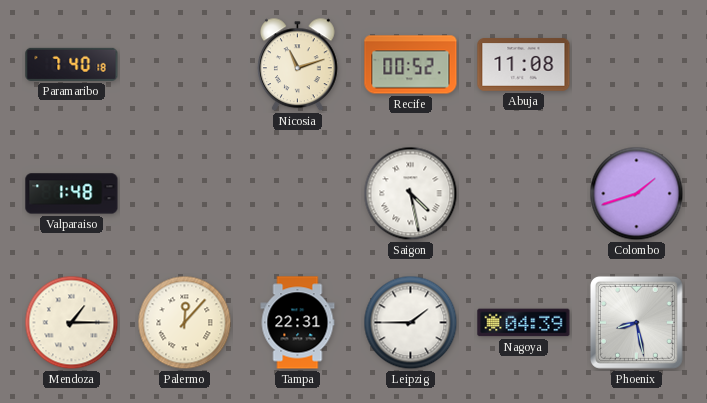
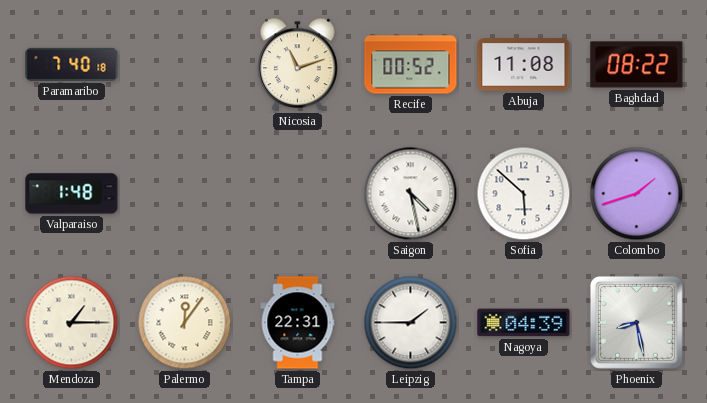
Baghdad: none -> 08:22 (637, 65)
Sofia: none -> 5:52 (524, 194)
Palermo: 12:07 -> 12:06 (185, 323)
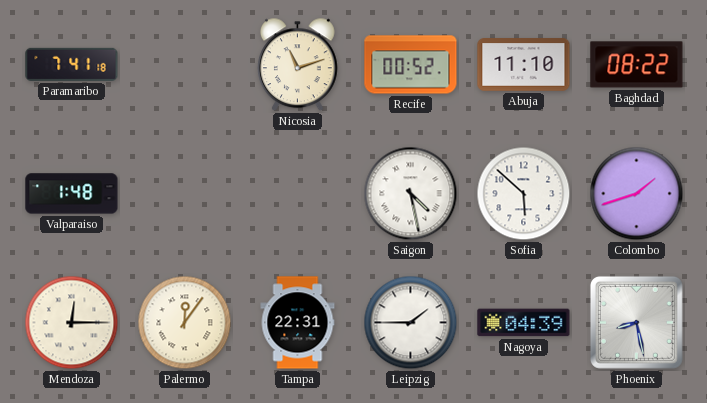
Paramaribo: 7:40 -> 7:41 (72, 64)
Abuja: 11:08 -> 11:10 (524, 65)
Mendoza: 1:15 -> 12:15 (72, 323)
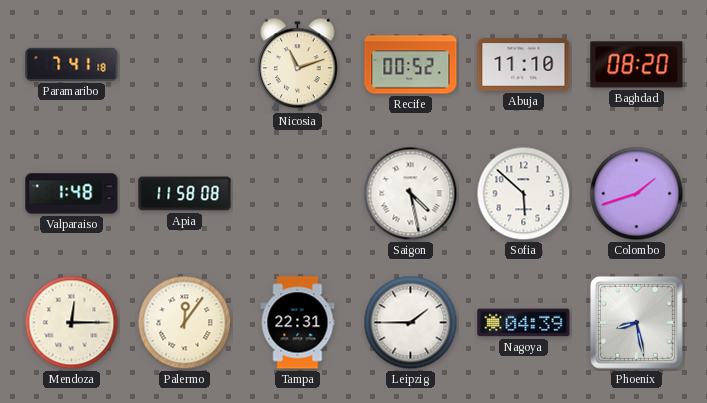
Baghdad: 08:22 -> 08:20 (637, 65)
Apia: none -> 11:58 (185, 194)
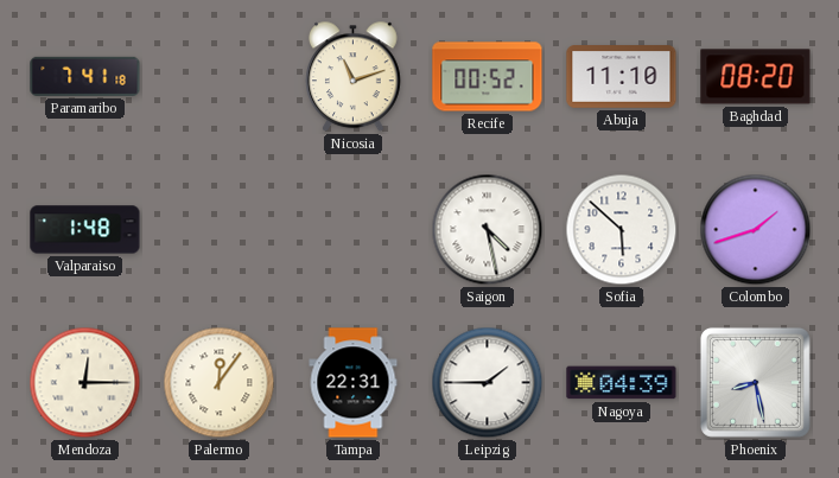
Apia: 11:58 -> none (185, 194)
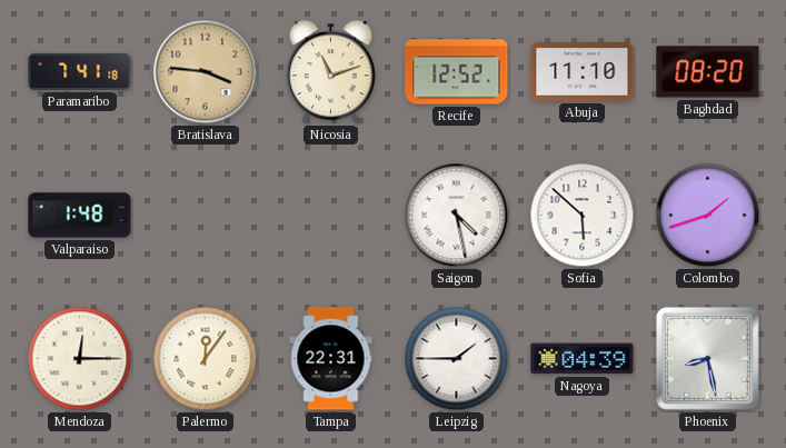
Bratislava: none -> 3:46 (206, 72)
Recife: 00:52 -> 12:52 (457, 72)
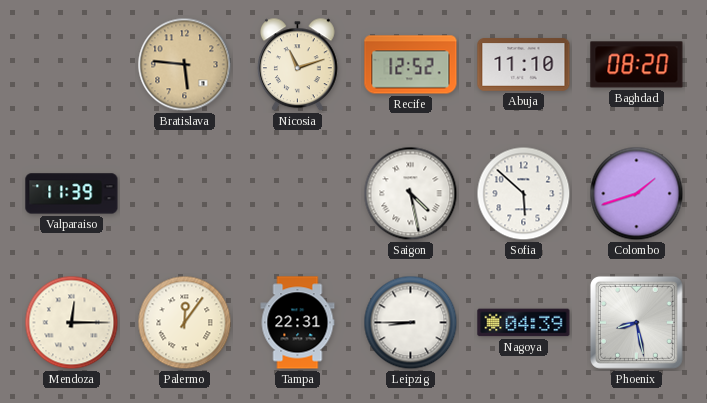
Paramaribo: 7:41 -> none (80, 71)
Bratislava: 3:46 -> 5:46 (185, 65)
Valparaiso: 1:48 -> 11:39 (72, 194)
Leipzig: 1:45 -> 8:45 (411, 323)
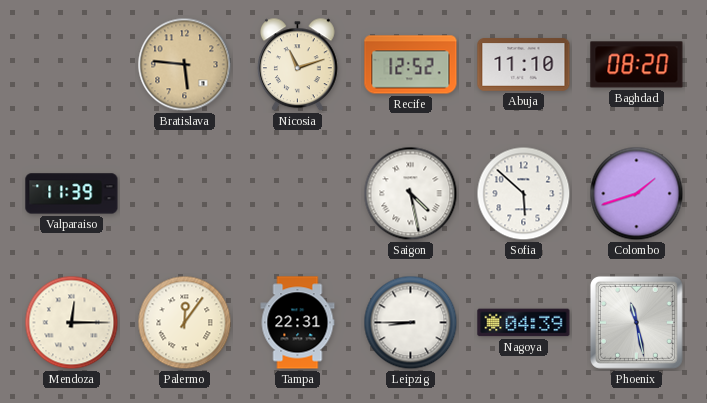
Phoenix: 8:28 -> 11:28 (636, 322)
